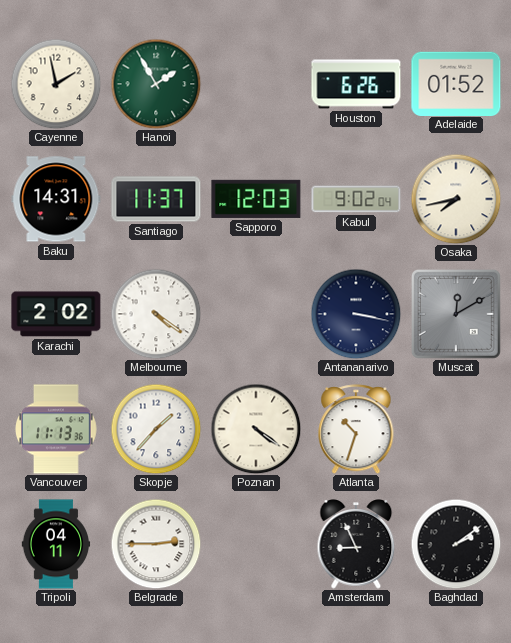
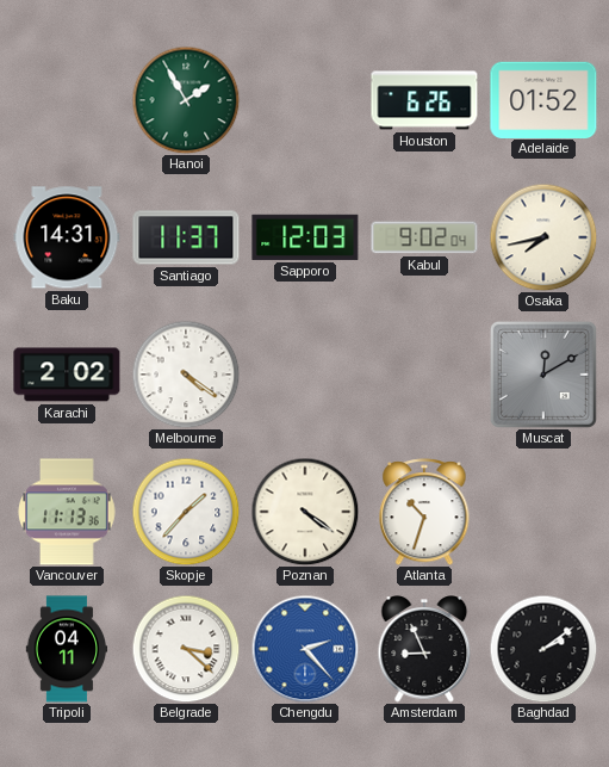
Cayenne: 1:58 -> none (56, 84)
Antananarivo: 3:17 -> none (356, 314)
Belgrade: 2:45 -> 3:22 (186, 649)
Chengdu: none -> 2:23 (305, 649)
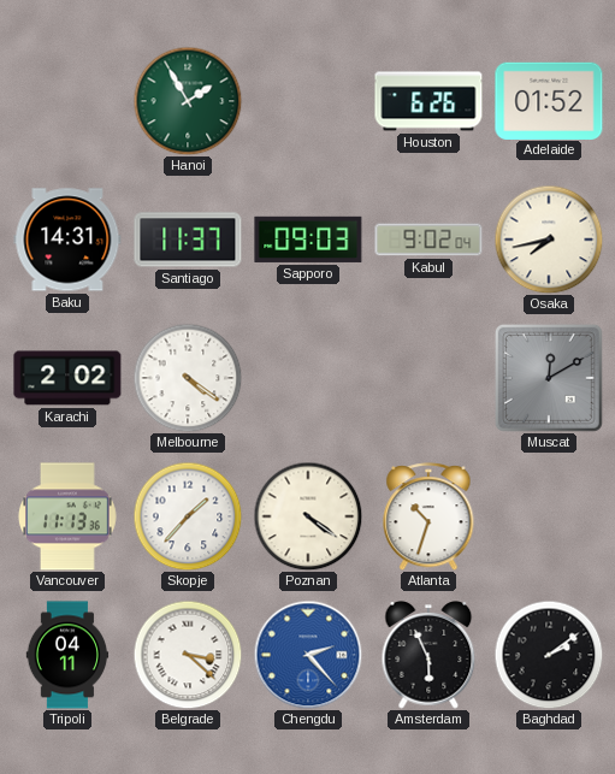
Sapporo: 12:03 -> 09:03 (308, 240)
Amsterdam: 8:56 -> 5:56 (428, 655)
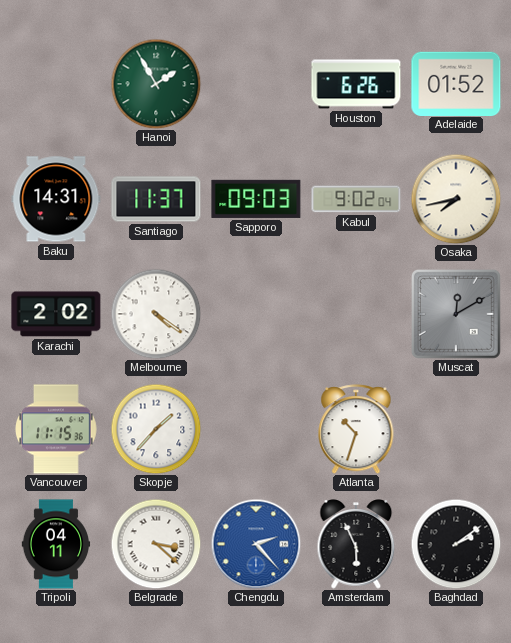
Vancouver: 11:13 -> 11:15 (57, 429)
Poznan: 4:21 -> none (308, 516)
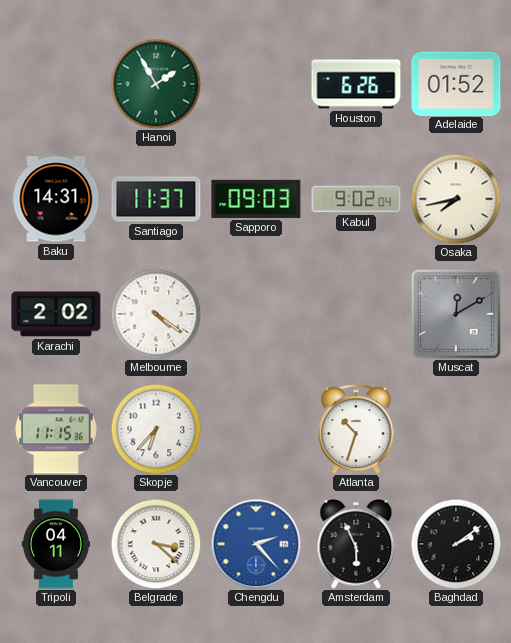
Skopje: 1:37 -> 6:37 (156, 429)
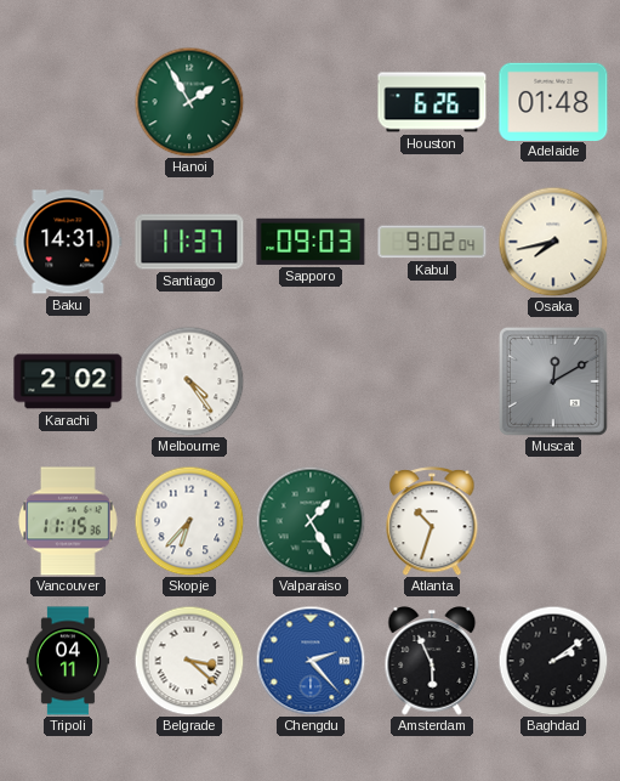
Adelaide: 01:52 -> 01:48 (553, 101)
Melbourne: 4:21 -> 4:24 (189, 381)
Valparaiso: none -> 1:25 (311, 521)
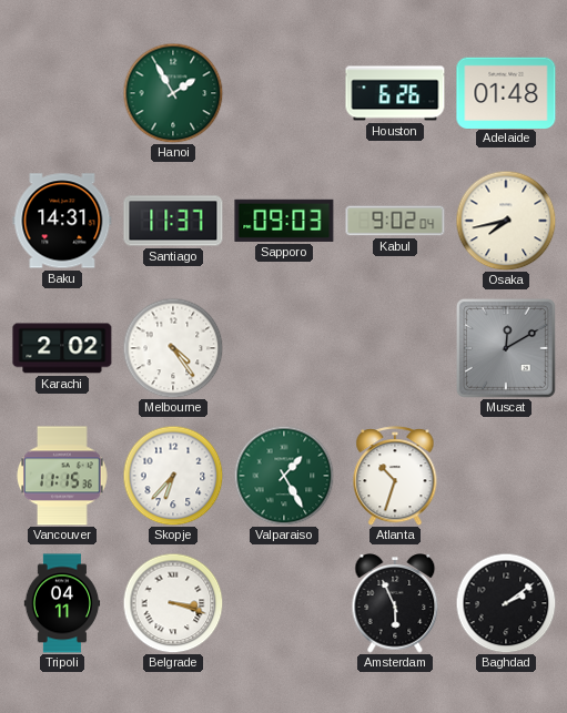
Belgrade: 3:22 -> 3:18 (173, 603)
Chengdu: 2:23 -> none (311, 661)
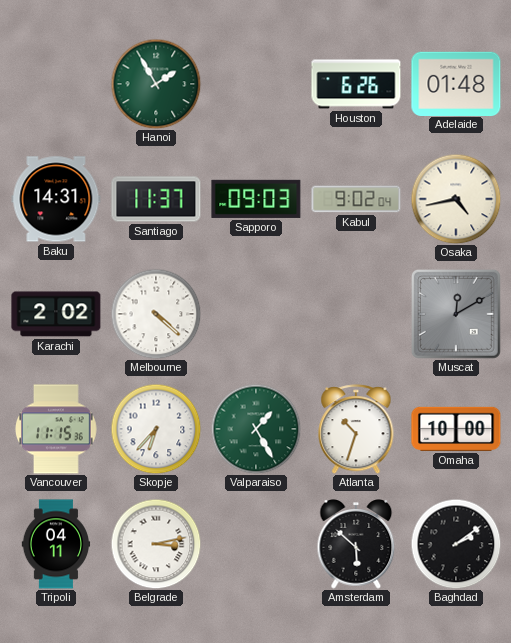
Osaka: 7:43 -> 4:43 (456, 199)
Melbourne: 4:24 -> 4:22 (156, 314)
Omaha: none -> 10:00 (456, 429)
Belgrade: 3:18 -> 3:13 (156, 544)
Amsterdam: 5:56 -> 5:52 (356, 544)
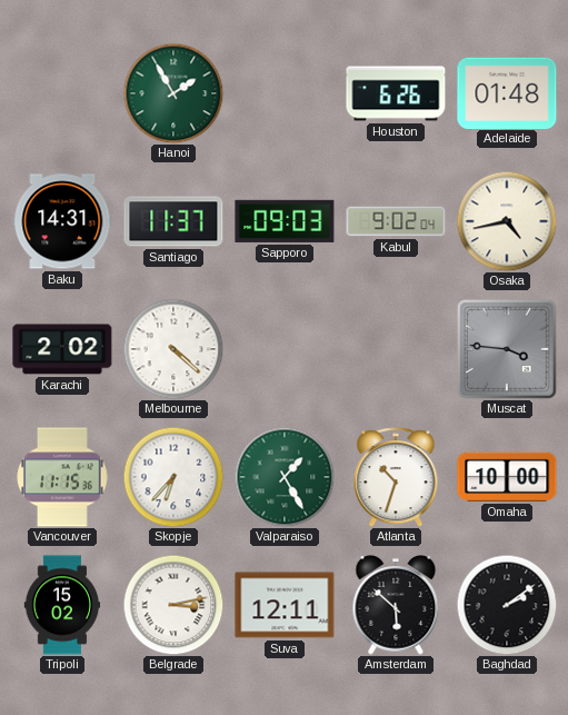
Muscat: 12:10 -> 3:46 (507, 349)
Tripoli: 04:11 -> 15:02 (62, 605)
Suva: none -> 12:11 (285, 605)
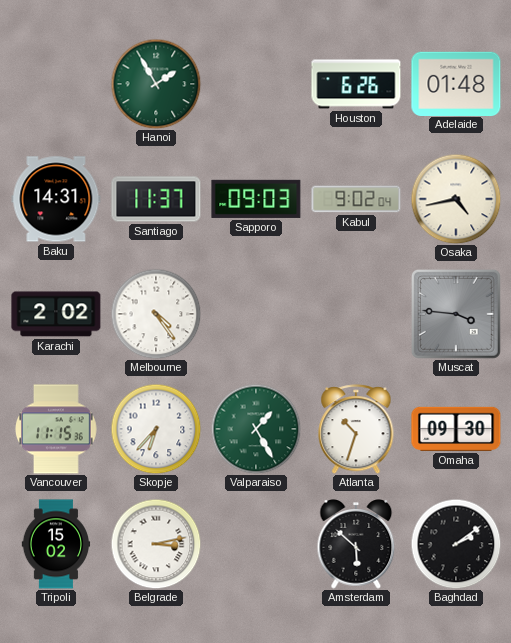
Melbourne: 4:22 -> 4:24 (156, 314)
Omaha: 10:00 -> 09:30 (456, 429)
Suva: 12:11 -> none (285, 605)
